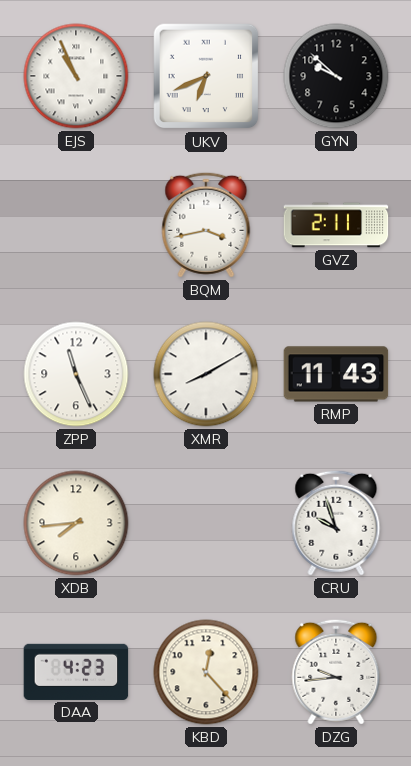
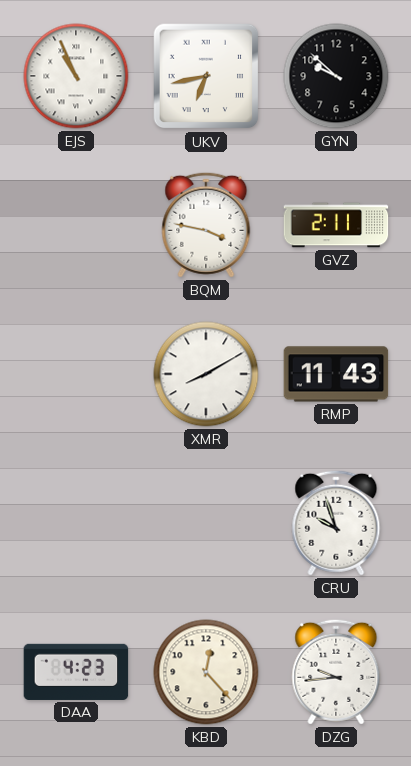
UKV: 6:41 -> 6:43 (206, 76)
BQM: 3:43 -> 3:47 (206, 225)
ZPP: 11:26 -> none (76, 374)
XDB: 7:44 -> none (76, 523)
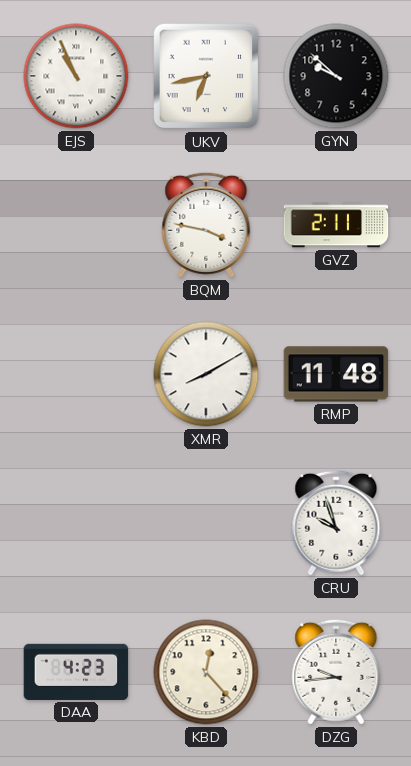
RMP: 11:43 -> 11:48 (336, 374)
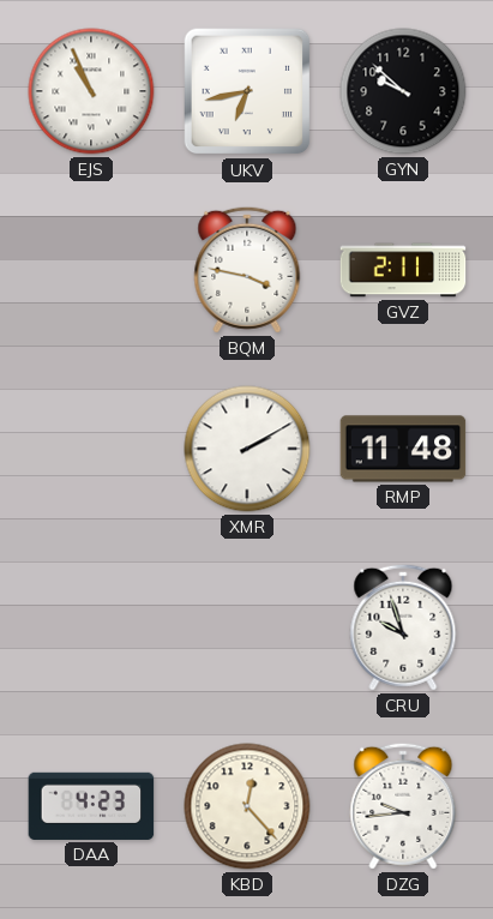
XMR: 8:10 -> 2:10 (247, 449)
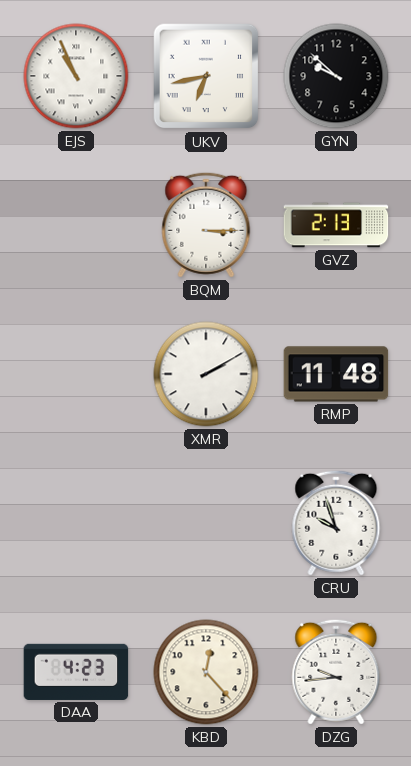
BQM: 3:47 -> 3:15 (206, 225)
GVZ: 2:11 -> 2:13 (336, 225)
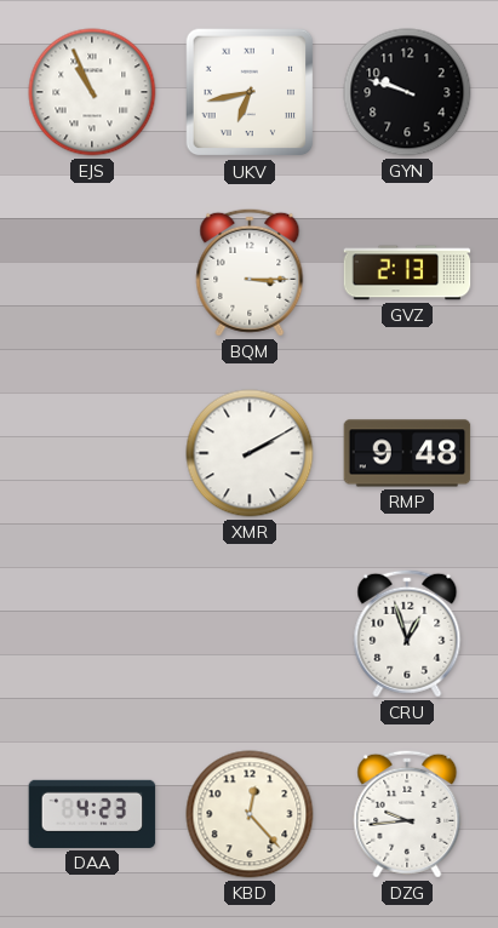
GYN: 9:52 -> 9:48 (407, 92)
RMP: 11:48 -> 9:48 (407, 453)
CRU: 9:57 -> 12:57 (407, 634)
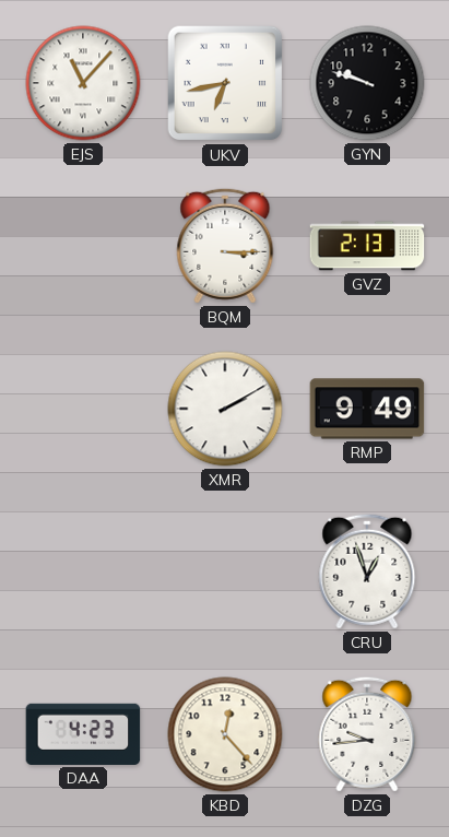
EJS: 10:56 -> 11:07 (83, 83)
RMP: 9:48 -> 9:49 (367, 409)
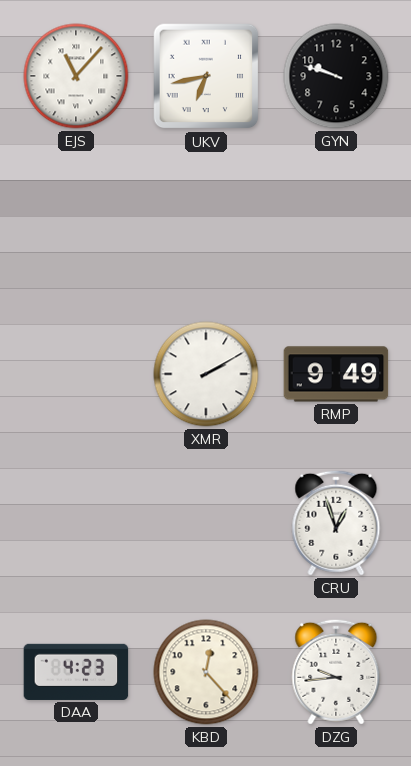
BQM: 3:15 -> none (225, 246)
GVZ: 2:13 -> none (367, 246)
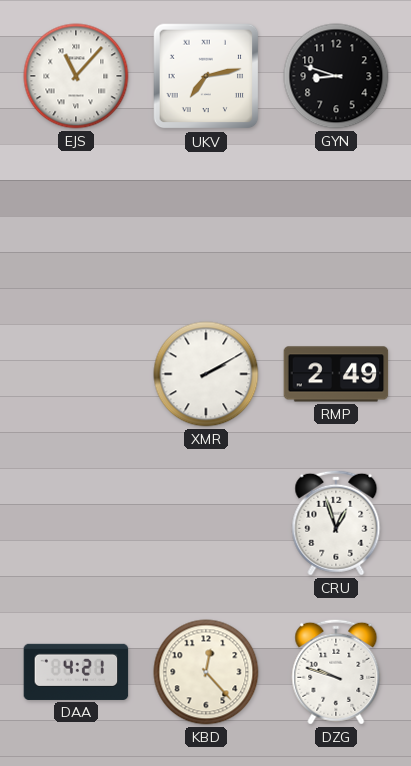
UKV: 6:43 -> 7:13 (206, 76)
GYN: 9:48 -> 8:48 (336, 76)
RMP: 9:49 -> 2:49 (336, 374)
DAA: 4:23 -> 4:21 (76, 672)
DZG: 9:44 -> 9:48 (336, 672)
